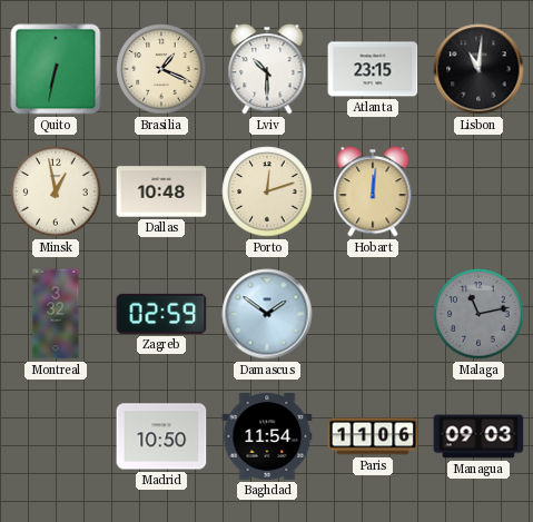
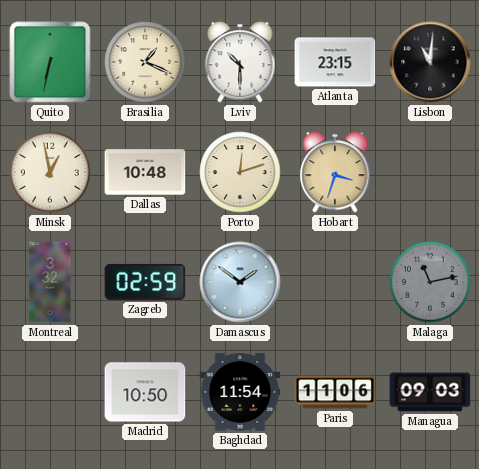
Hobart: 12:01 -> 3:33 (335, 172)
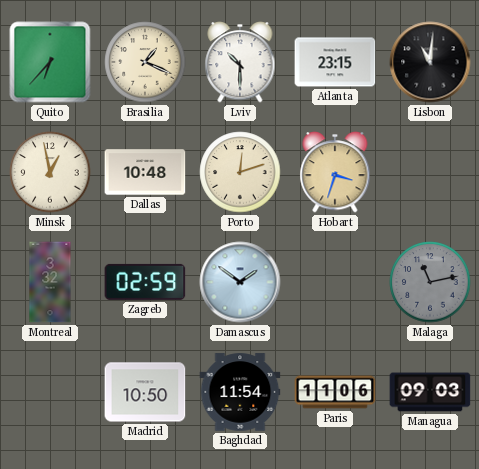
Quito: 6:32 -> 6:37 (50, 62)
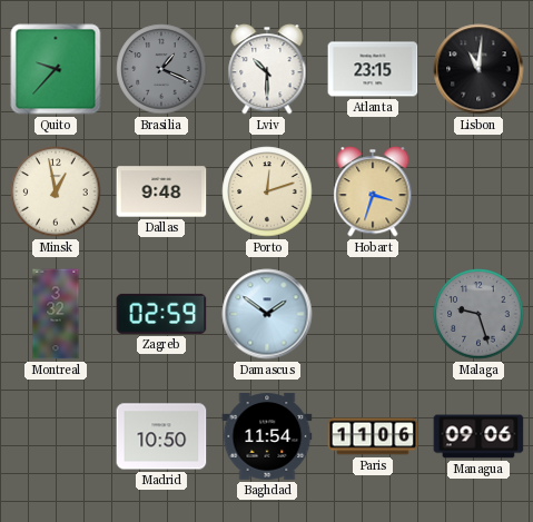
Quito: 6:37 -> 9:37 (56, 69)
Brasilia dial: cream -> grey (161, 69)
Dallas: 10:48 -> 9:48 (161, 191)
Malaga: 11:13 -> 9:27 (478, 314)
Managua: 09:03 -> 09:06 (478, 436)
